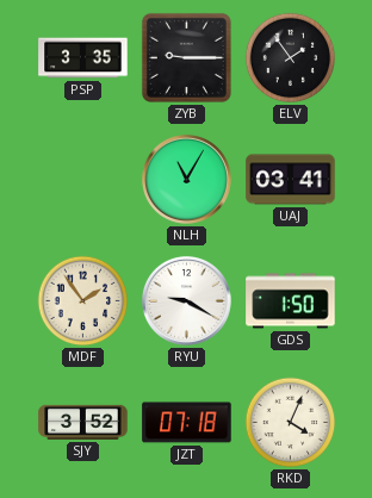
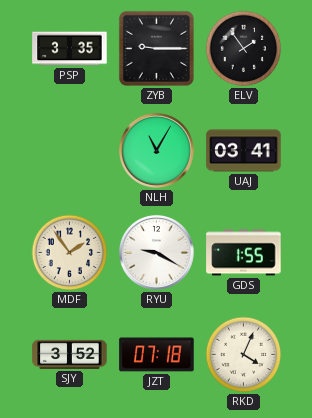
GDS: 1:50 -> 1:55 (244, 253)
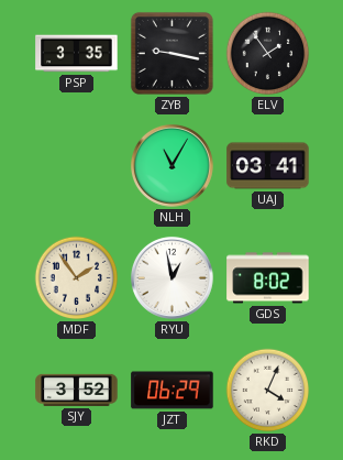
ZYB: 9:15 -> 9:17 (171, 53)
RYU: 9:20 -> 12:58 (171, 277)
GDS: 1:55 -> 8:02 (268, 278)
JZT: 07:18 -> 06:29 (173, 391)
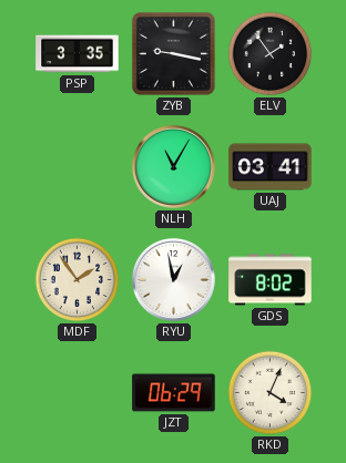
SJY: 3:52 -> none (77, 390)
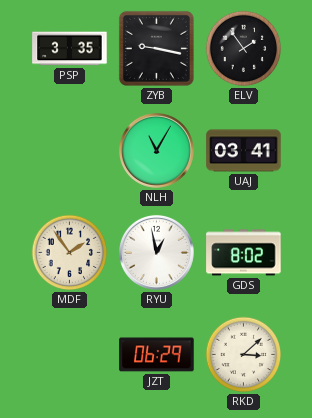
RKD: 4:04 -> 3:08 (244, 355)
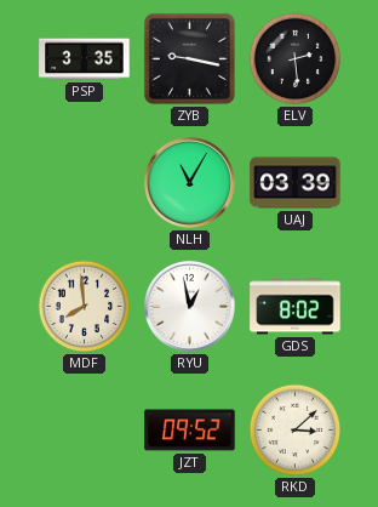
ELV: 1:54 -> 2:29 (296, 59)
UAJ: 03:41 -> 03:39 (296, 183)
MDF: 1:54 -> 7:59 (85, 307)
JZT: 06:29 -> 09:52 (190, 431)
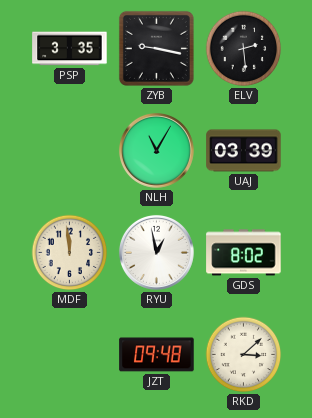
MDF: 7:59 -> 11:59 (70, 253)
JZT: 09:52 -> 09:48 (157, 355)
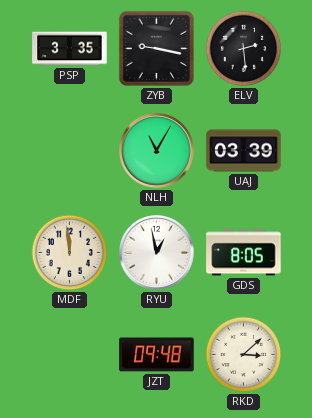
GDS: 8:02 -> 8:05 (244, 253)
